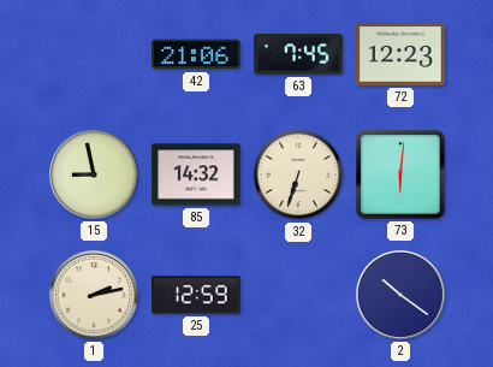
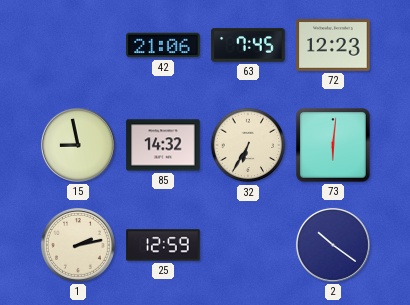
32: 6:33 -> 6:35 (248, 145)
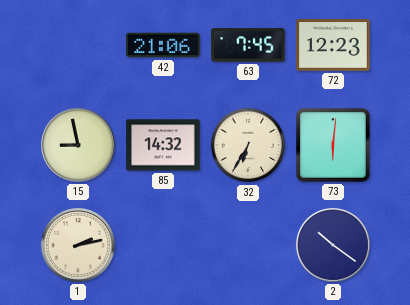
25: 12:59 -> none (163, 245)
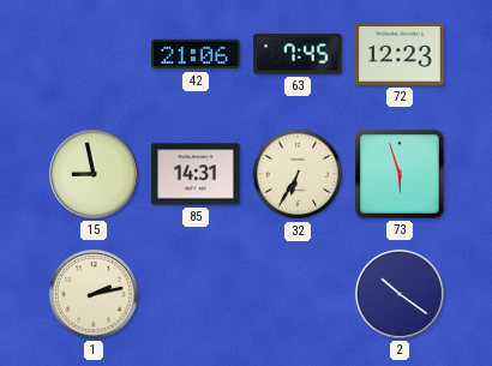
85: 14:32 -> 14:31 (196, 174)
73: 6:01 -> 5:57 (401, 175)
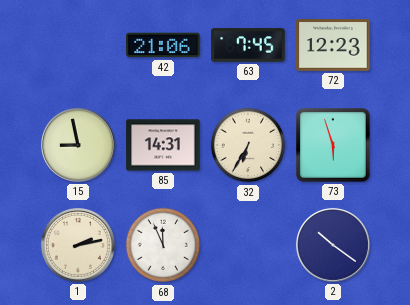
68: none -> 11:56 (163, 245)
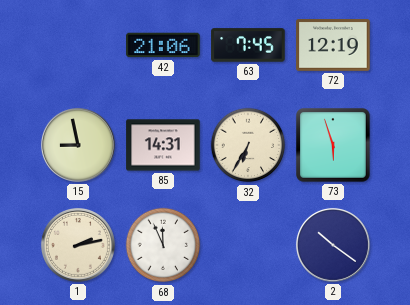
72: 12:23 -> 12:19 (333, 46)
